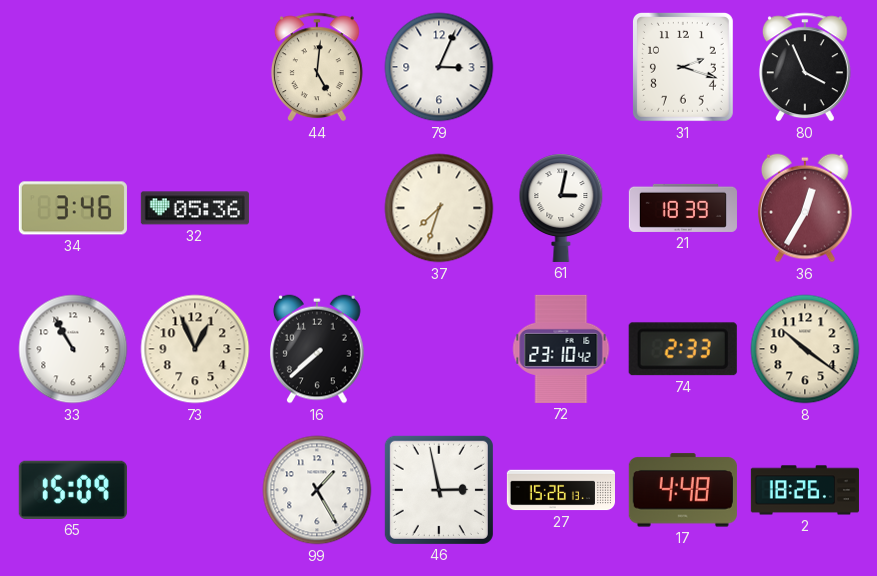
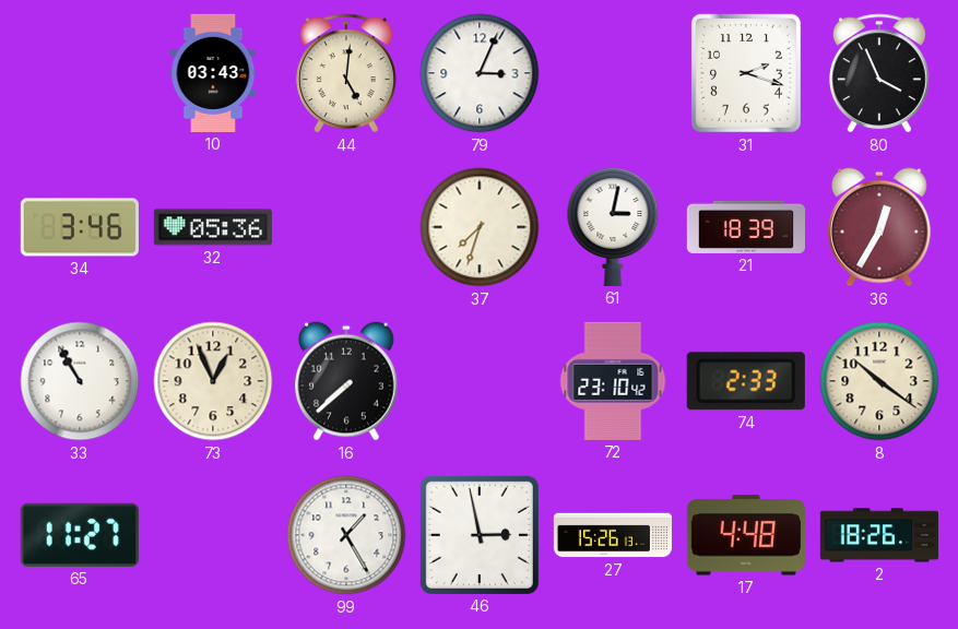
10: none -> 03:43 (213, 73)
65: 15:09 -> 11:27 (80, 535)
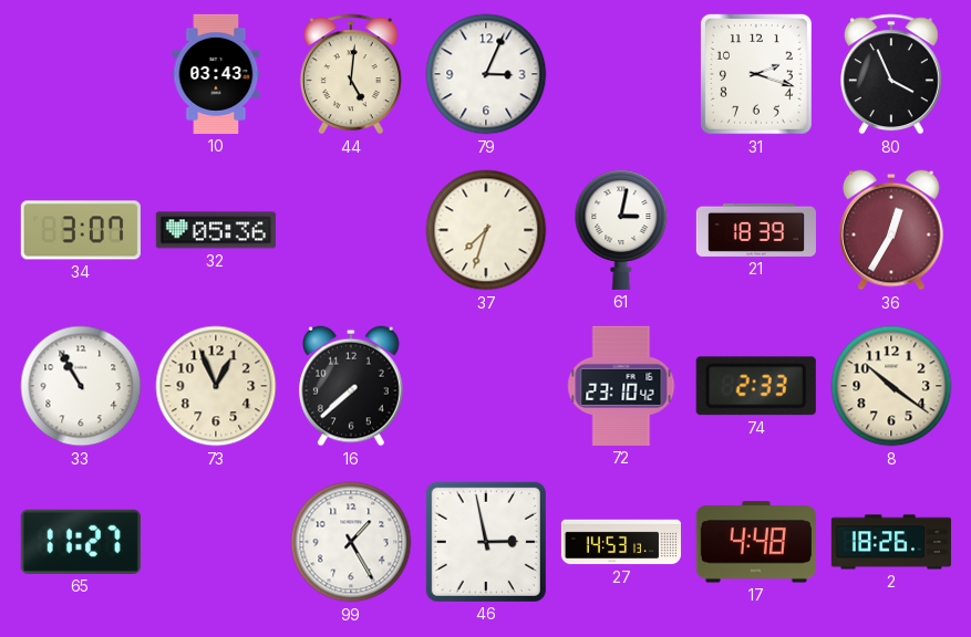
34: 3:46 -> 3:07 (81, 230)
27: 15:26 -> 14:53 (620, 542)
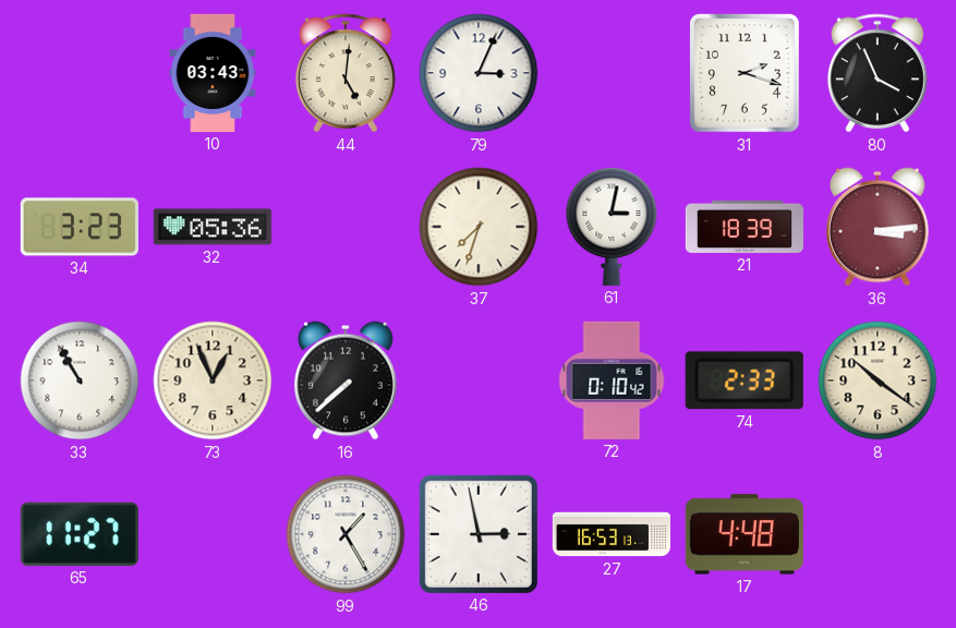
34: 3:07 -> 3:23 (80, 227)
36: 12:35 -> 3:14 (879, 227)
72: 23:10 -> 0:10 (612, 381)
27: 14:53 -> 16:53 (610, 534)
2: 18:26 -> none (891, 542)
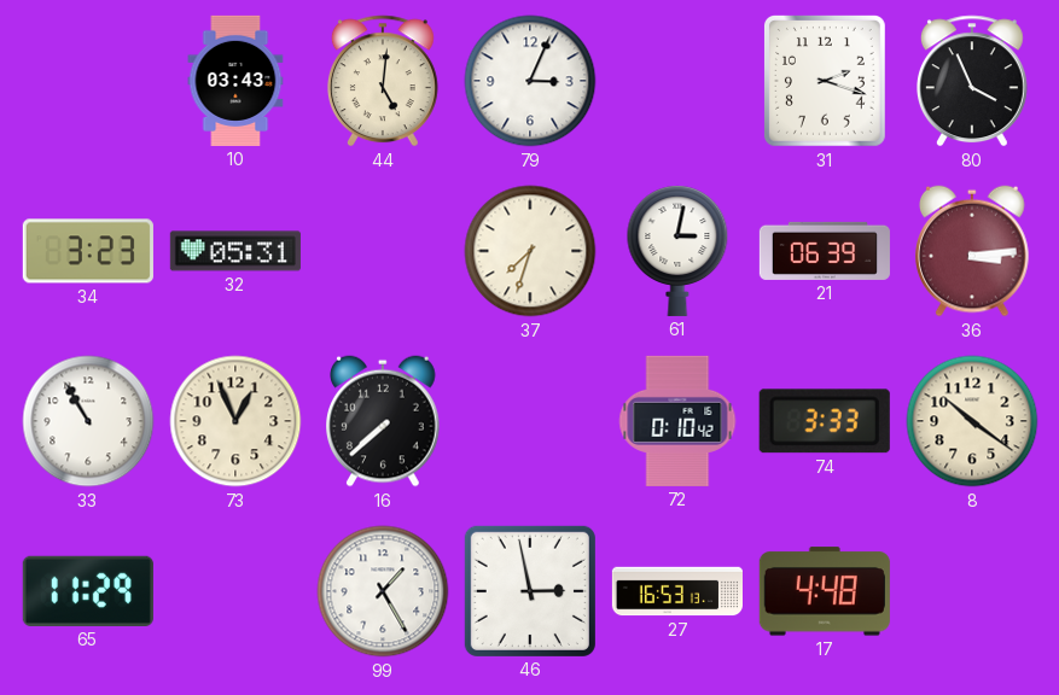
32: 05:36 -> 05:31 (235, 251)
21: 18:39 -> 06:39 (825, 251)
74: 2:33 -> 3:33 (825, 421)
65: 11:27 -> 11:29 (88, 591)
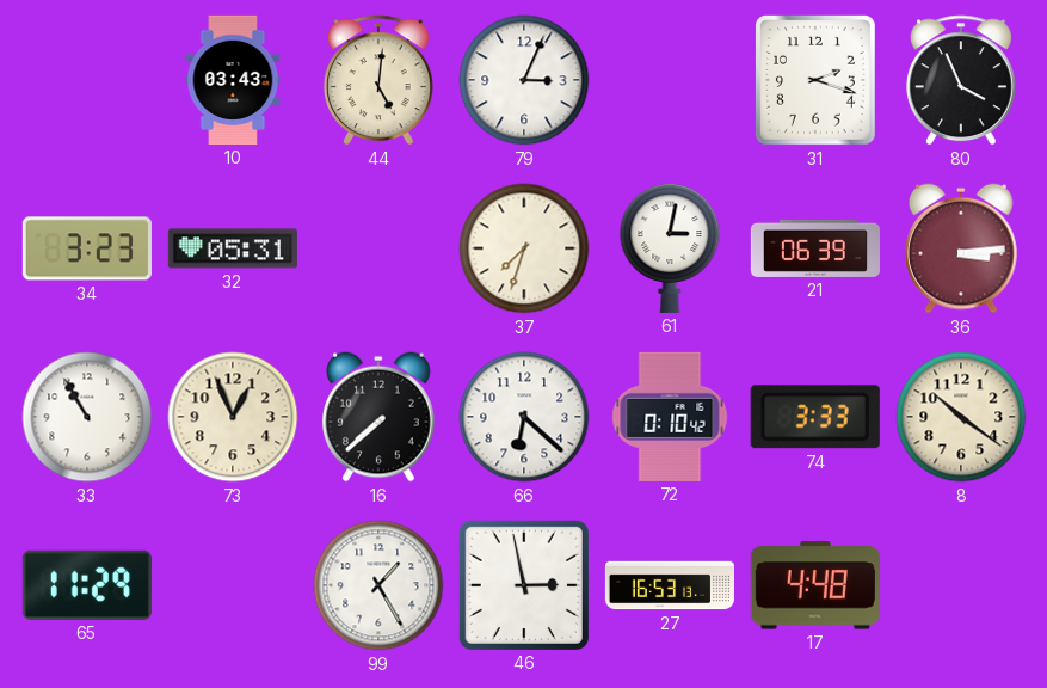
66: none -> 6:22 (524, 417)
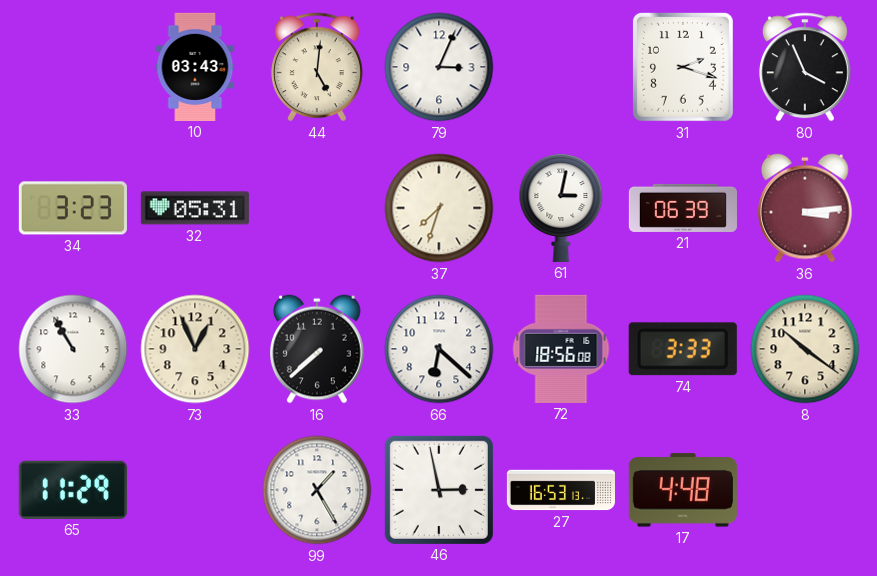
72: 0:10 -> 18:56 (561, 349)
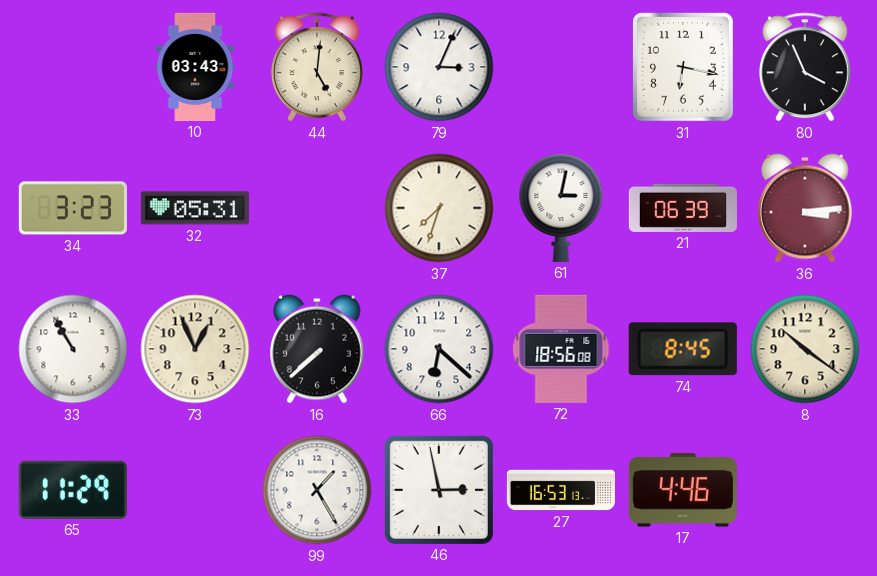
31: 2:18 -> 6:17 (683, 67)
74: 3:33 -> 8:45 (683, 349)
17: 4:48 -> 4:46 (683, 490)
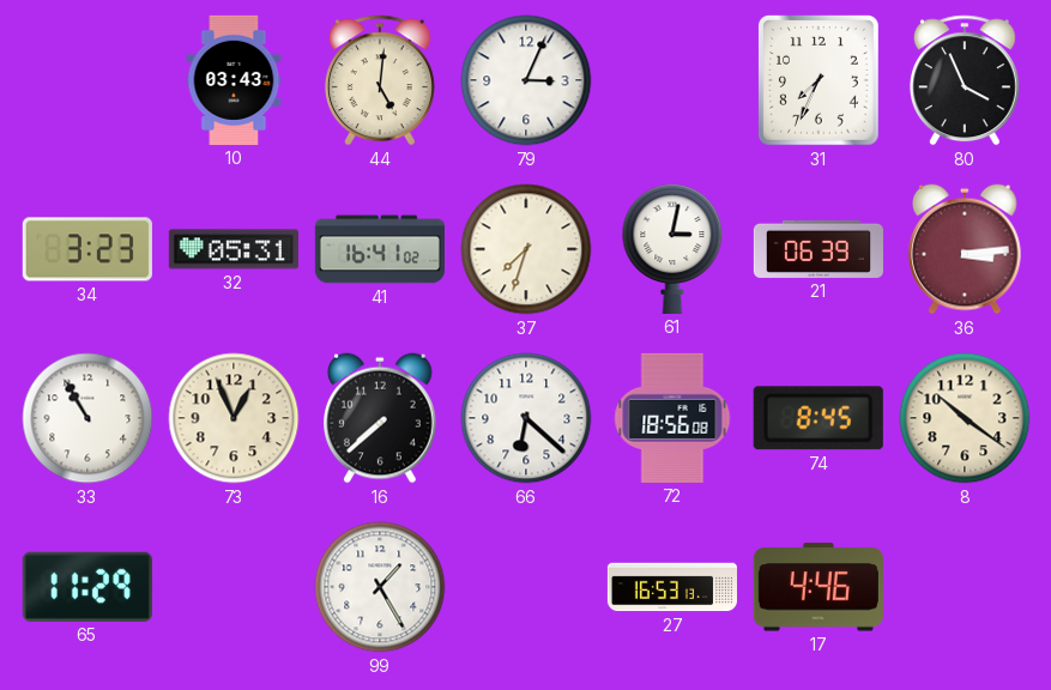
31: 6:17 -> 7:34 (819, 80)
41: none -> 16:41 (380, 249)
46: 2:58 -> none (439, 490)
